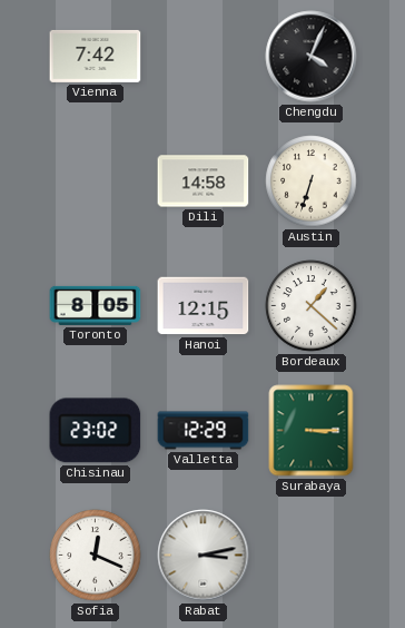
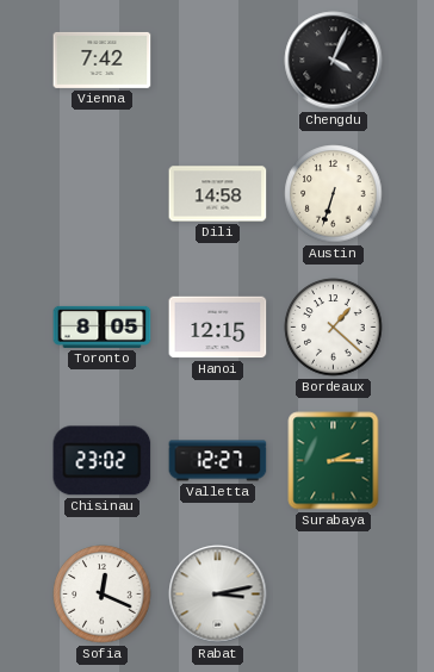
Valletta: 12:29 -> 12:27 (218, 461)
Surabaya: 3:15 -> 2:15 (334, 461)
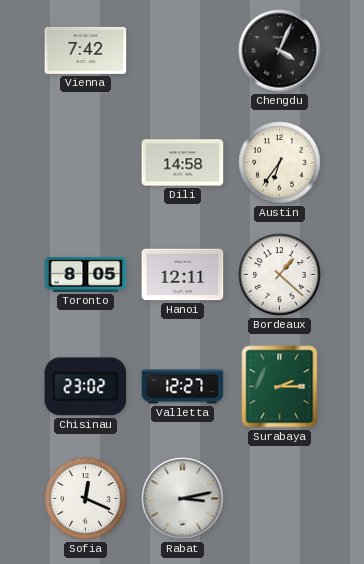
Austin: 6:33 -> 6:36 (280, 163)
Hanoi: 12:15 -> 12:11 (183, 275)
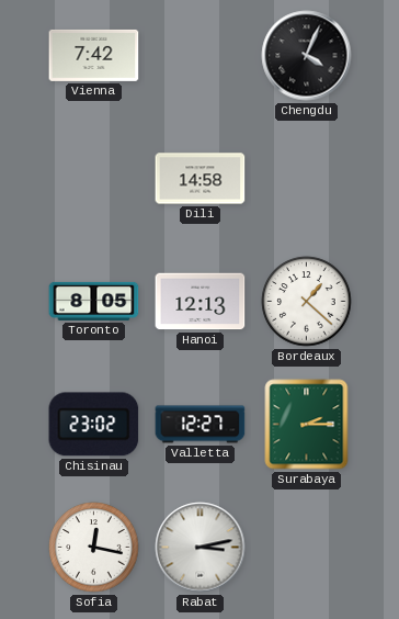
Austin: 6:36 -> none (280, 163)
Hanoi: 12:11 -> 12:13 (201, 302)
Sofia: 12:19 -> 12:17 (94, 548)
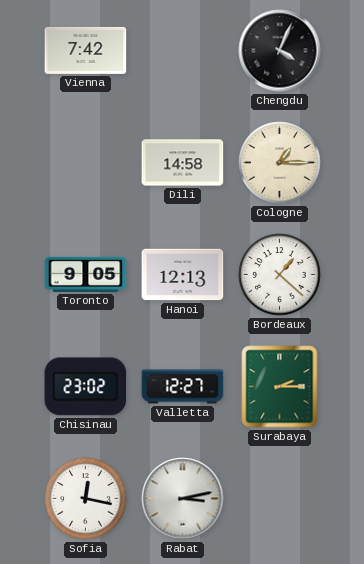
Cologne: none -> 1:15 (280, 163)
Toronto: 8:05 -> 9:05 (86, 274)
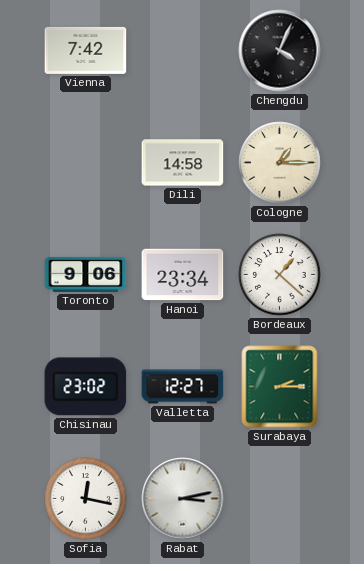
Toronto: 9:05 -> 9:06 (86, 274)
Hanoi: 12:13 -> 23:34 (183, 275)
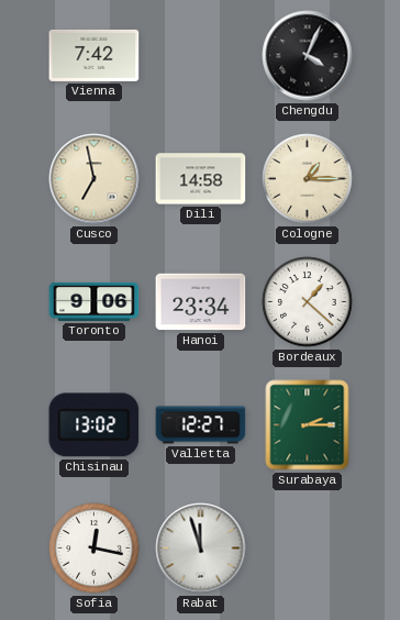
Cusco: none -> 6:58 (95, 179)
Chisinau: 23:02 -> 13:02 (95, 425)
Rabat: 3:13 -> 11:57 (201, 549)
